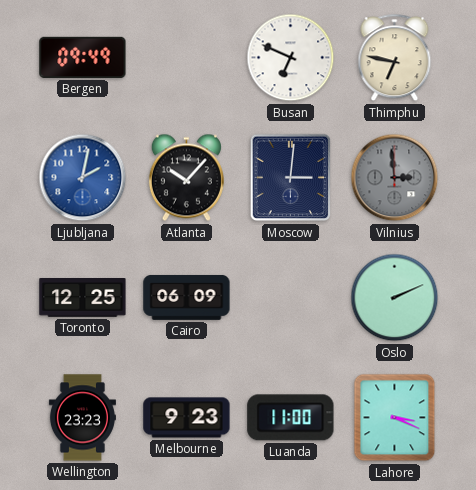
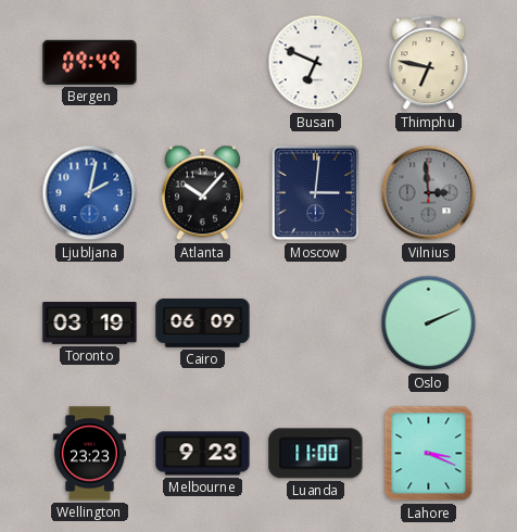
Toronto: 12:25 -> 03:19 (90, 324)
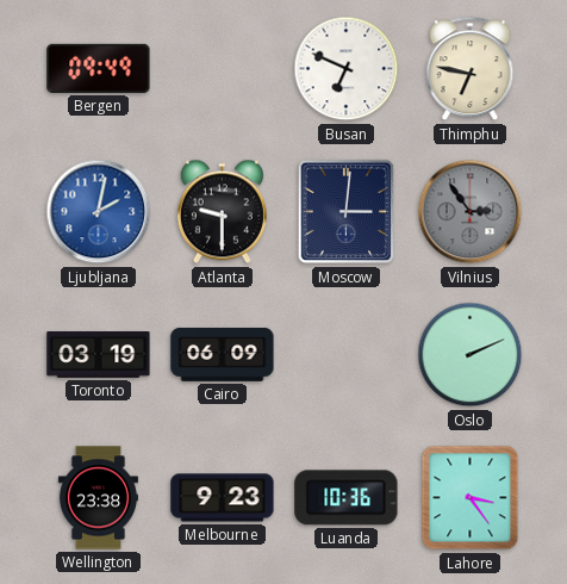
Atlanta: 10:07 -> 9:30 (222, 212)
Vilnius: 2:59 -> 2:54 (471, 212)
Wellington: 23:23 -> 23:38 (98, 498)
Luanda: 11:00 -> 10:36 (347, 498)
Lahore: 3:19 -> 3:24 (471, 498)
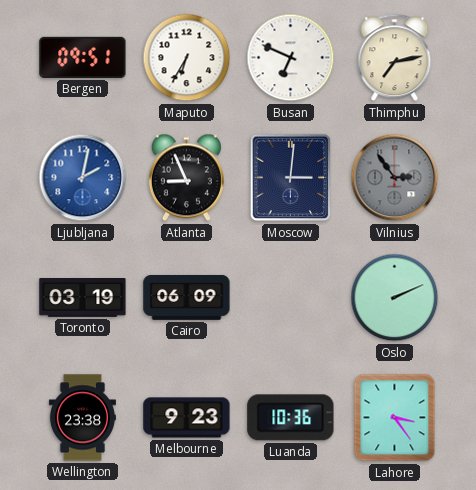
Bergen: 09:49 -> 09:51 (83, 57)
Maputo: none -> 6:35 (187, 58)
Thimphu: 6:47 -> 7:13 (395, 58)
Atlanta: 9:30 -> 8:56 (186, 178)
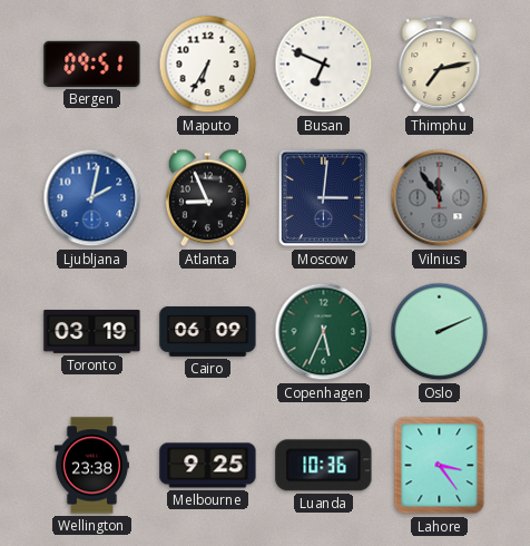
Vilnius: 2:54 -> 11:54 (440, 198)
Copenhagen: none -> 5:34 (324, 332)
Melbourne: 9:23 -> 9:25 (208, 466)
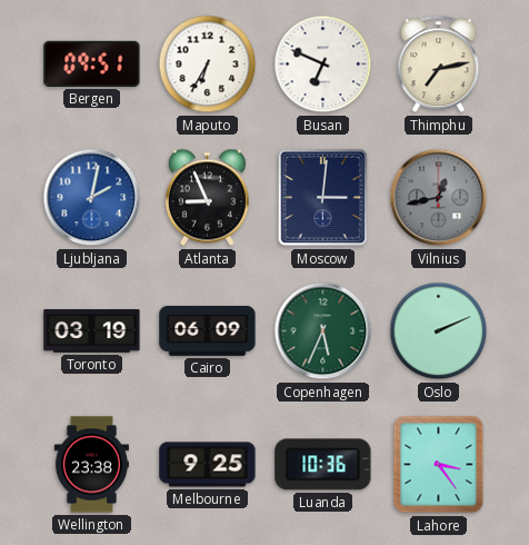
Vilnius: 11:54 -> 12:43 (439, 198)
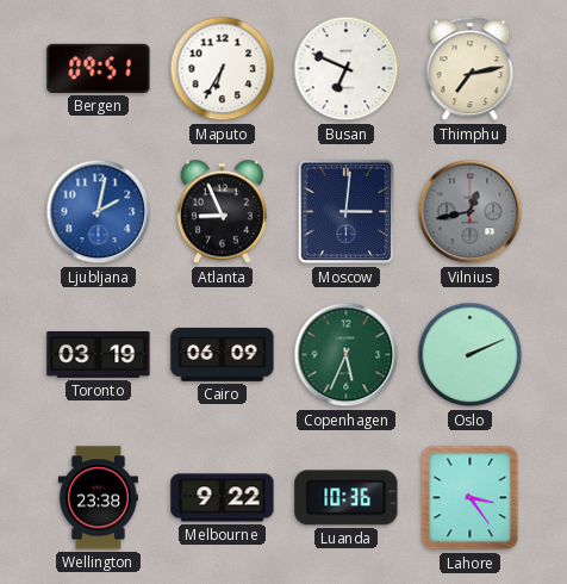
Melbourne: 9:25 -> 9:22 (223, 498)
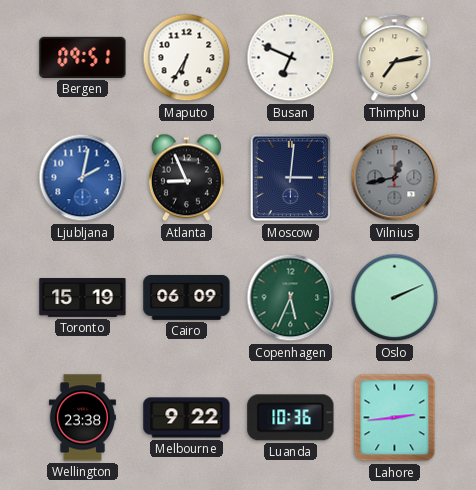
Toronto: 03:19 -> 15:19 (83, 298)
Lahore: 3:24 -> 2:44 (395, 418)
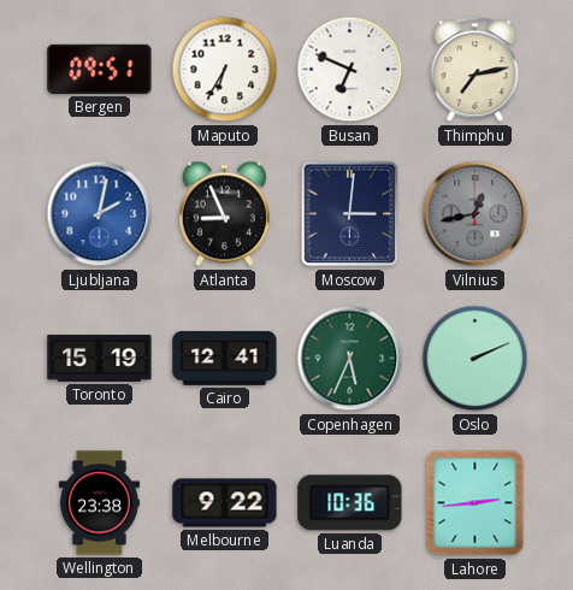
Cairo: 06:09 -> 12:41 (225, 359)
